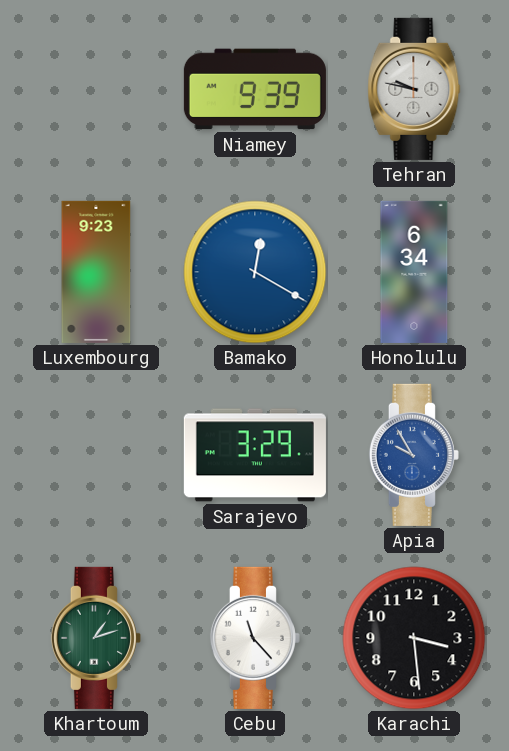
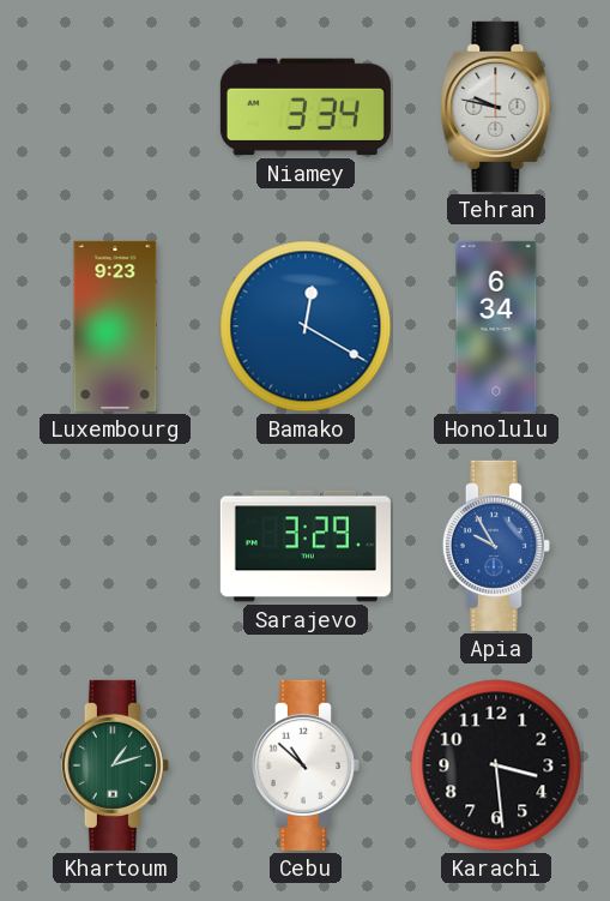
Niamey: 9:39 -> 3:34 (306, 107)
Cebu: 11:23 -> 10:52 (306, 765)
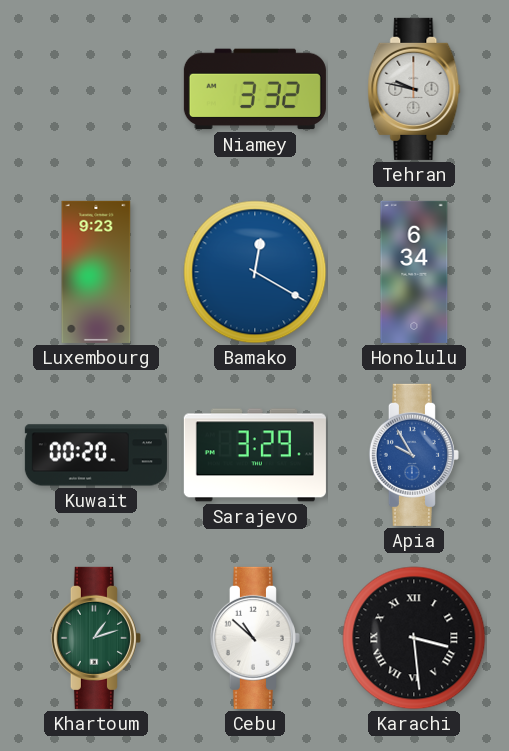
Niamey: 3:34 -> 3:32 (255, 89)
Kuwait: none -> 00:20 (96, 455)
Karachi numerals: Arabic -> Roman (414, 638)
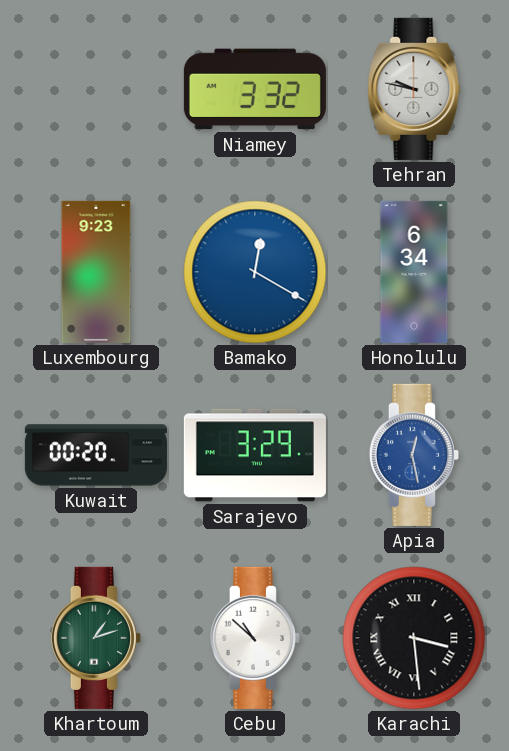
Apia: 9:55 -> 12:28 (414, 455)
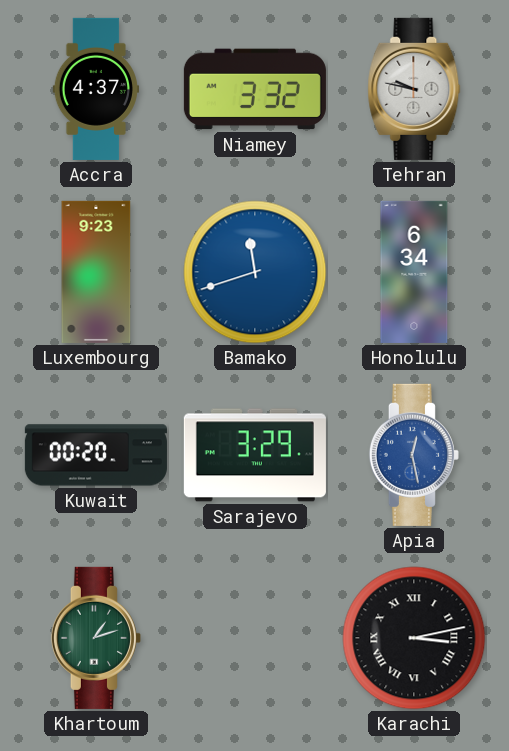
Accra: none -> 4:37 (95, 89)
Bamako: 12:20 -> 11:42 (255, 272)
Cebu: 10:52 -> none (255, 638)
Karachi: 3:29 -> 3:13 (414, 638)
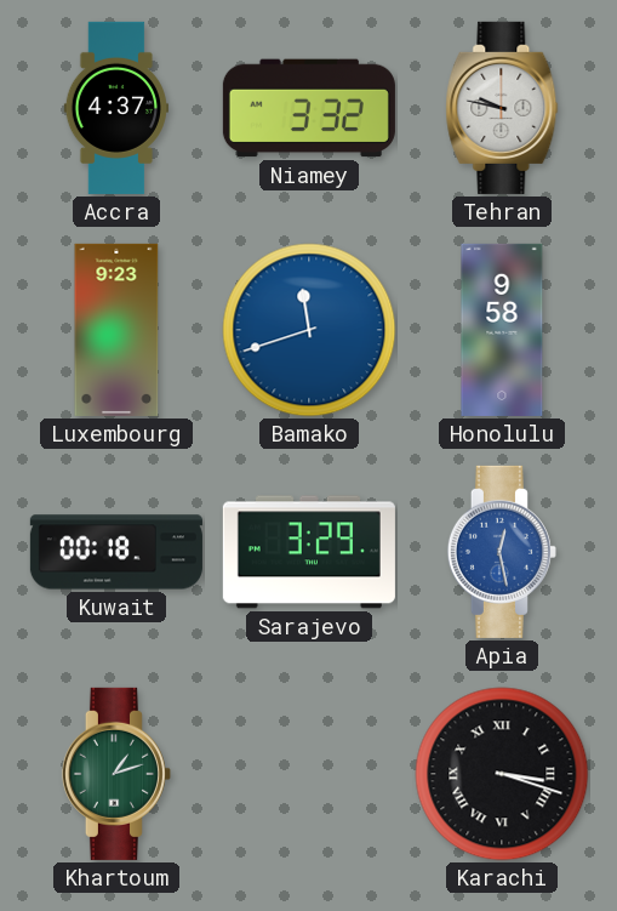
Honolulu: 6:34 -> 9:58 (502, 330)
Kuwait: 00:20 -> 00:18 (116, 552)
Karachi: 3:13 -> 3:18 (502, 774)
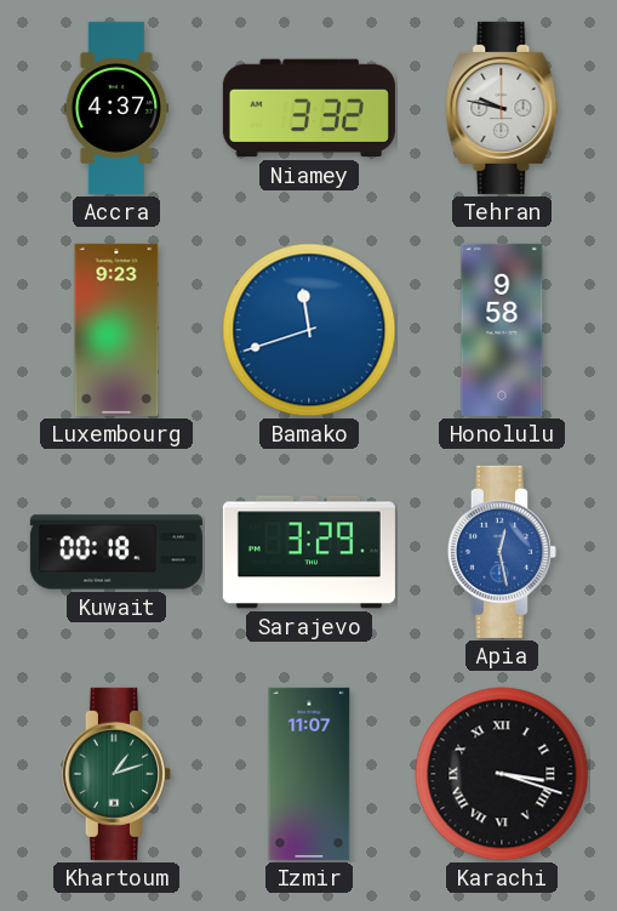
Izmir: none -> 11:07 (309, 774)
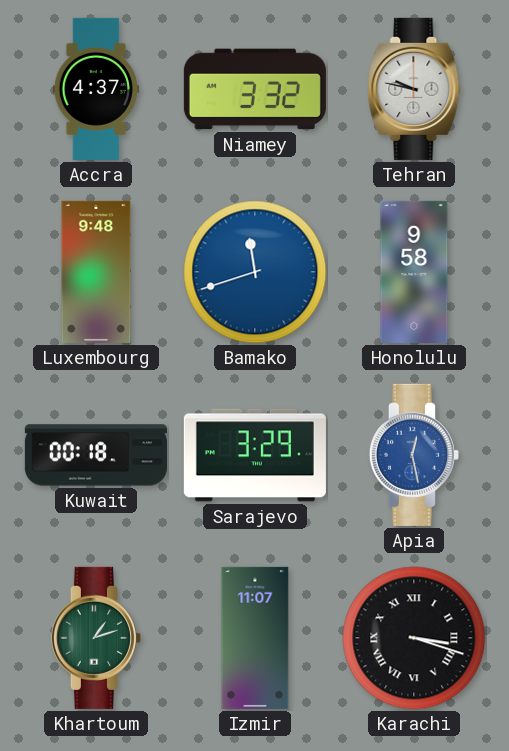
Luxembourg: 9:23 -> 9:48 (96, 272)
